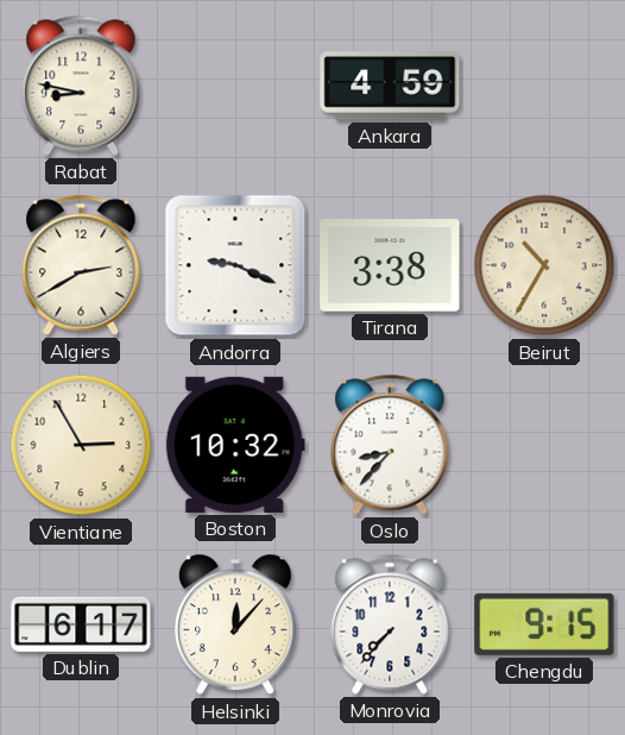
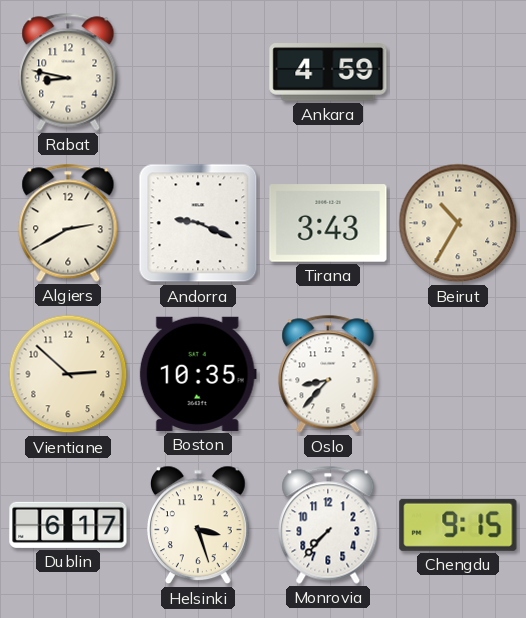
Tirana: 3:38 -> 3:43 (328, 223)
Vientiane: 2:55 -> 2:52 (68, 374)
Boston: 10:32 -> 10:35 (198, 374)
Helsinki: 12:07 -> 3:27 (198, 525)
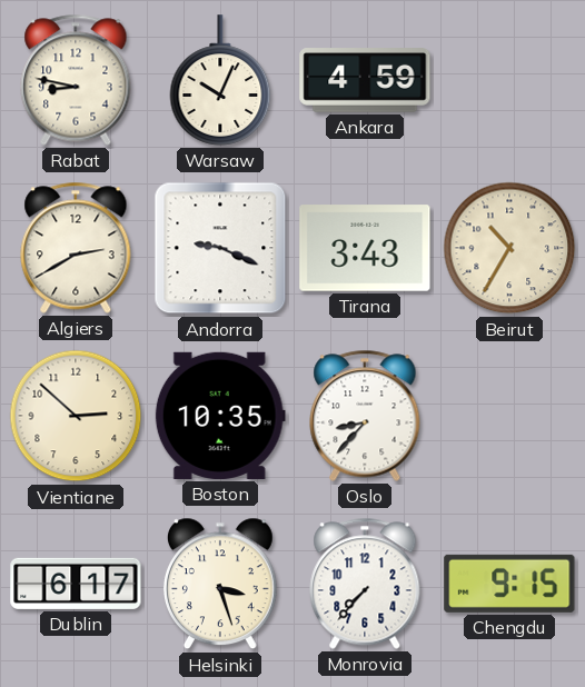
Warsaw: none -> 10:04 (220, 80)
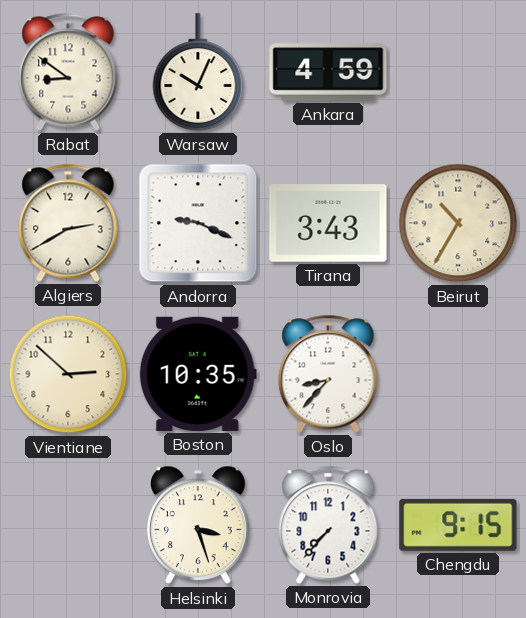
Rabat: 8:47 -> 8:51 (68, 72)
Dublin: 6:17 -> none (76, 584)
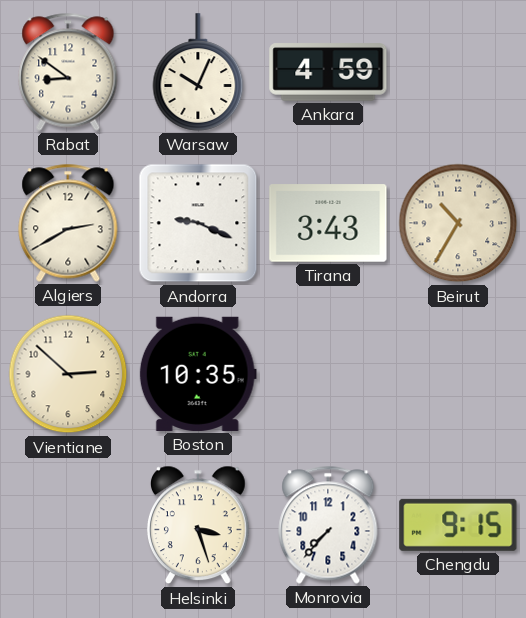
Oslo: 8:37 -> none (328, 374)
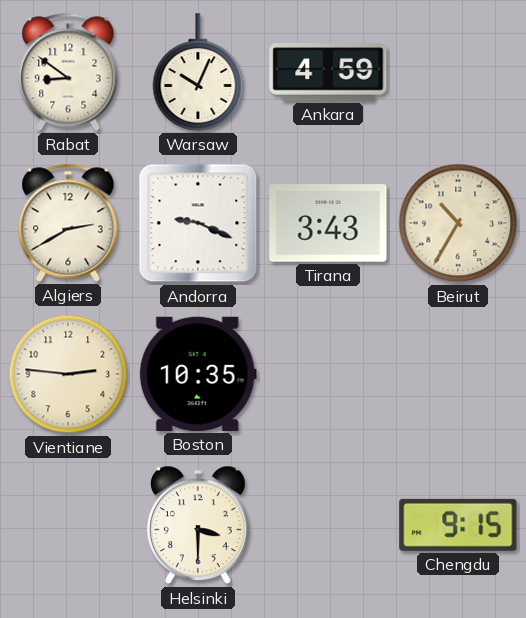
Vientiane: 2:52 -> 2:46 (68, 374)
Helsinki: 3:27 -> 3:30 (198, 525)
Monrovia: 7:37 -> none (328, 525)
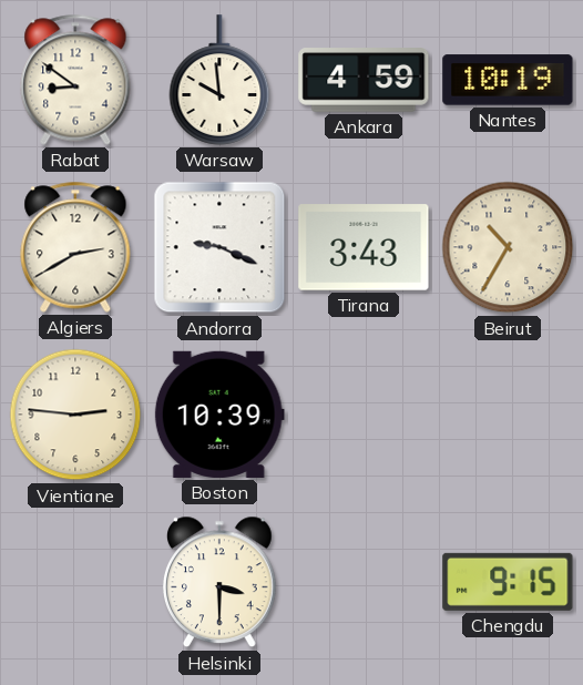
Warsaw: 10:04 -> 9:59 (219, 80)
Nantes: none -> 10:19 (508, 80)
Boston: 10:35 -> 10:39 (219, 415)
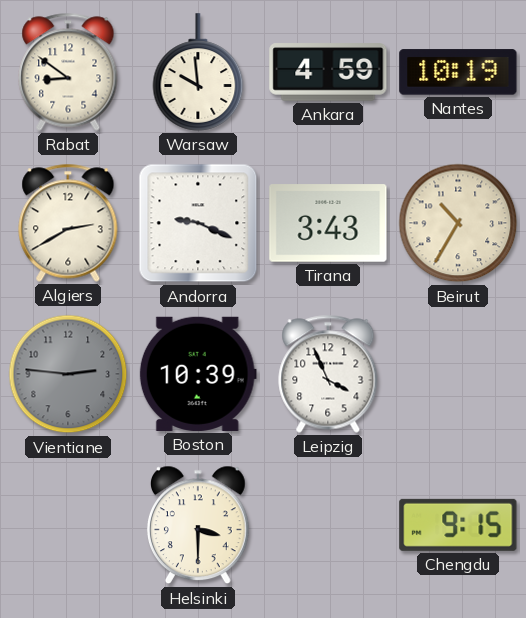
Vientiane dial: cream -> grey (68, 374)
Leipzig: none -> 3:56 (328, 374)
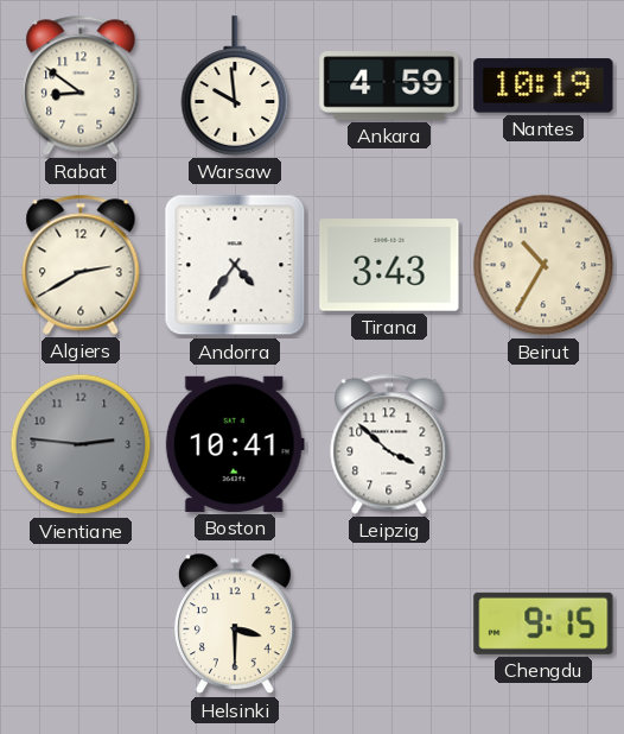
Andorra: 9:19 -> 4:36 (235, 265)
Boston: 10:39 -> 10:41 (235, 444)
Leipzig: 3:56 -> 3:52 (389, 444)
